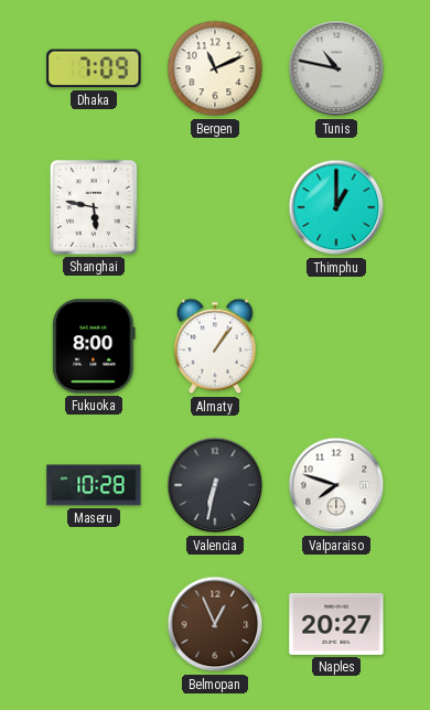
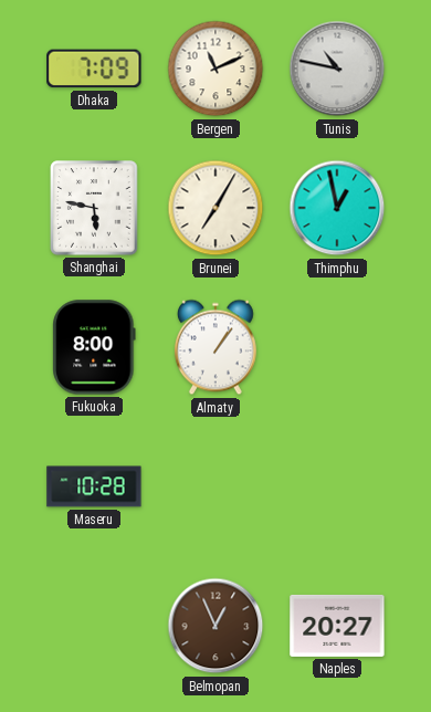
Brunei: none -> 7:05 (215, 208)
Thimphu: 1:00 -> 12:58 (337, 208)
Valencia: 6:32 -> none (215, 485)
Valparaiso: 7:48 -> none (336, 485)
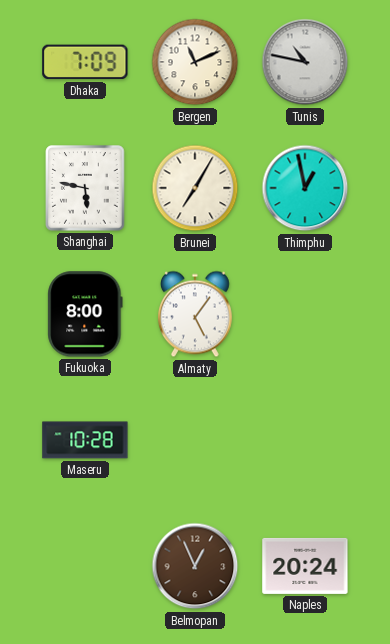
Almaty: 1:06 -> 5:06 (195, 314)
Naples: 20:27 -> 20:24 (305, 566)
